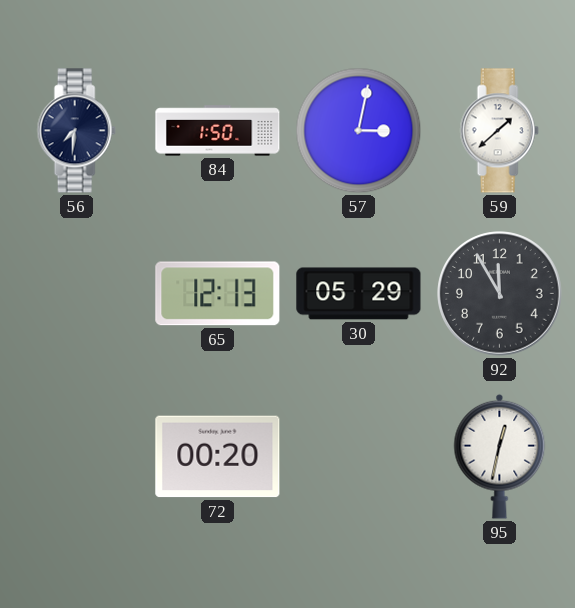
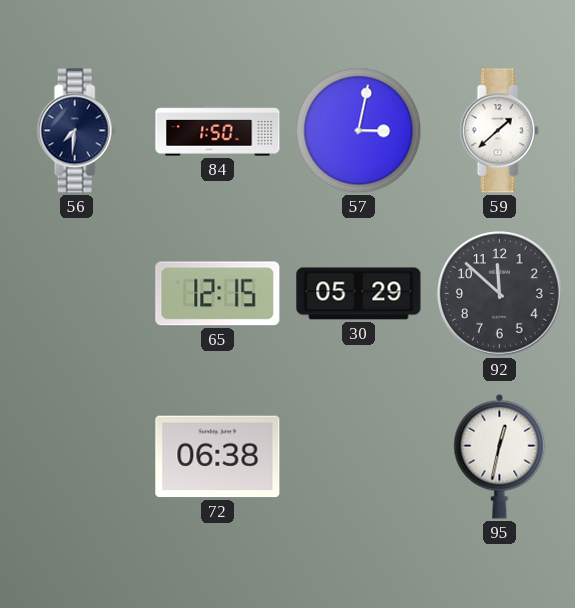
65: 12:13 -> 12:15 (218, 294)
92: 11:55 -> 11:52 (500, 294)
72: 00:20 -> 06:38 (218, 457)
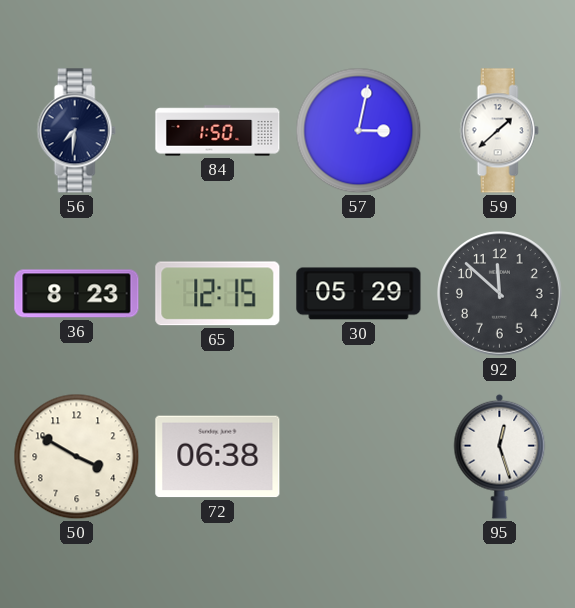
36: none -> 8:23 (77, 294)
50: none -> 3:50 (77, 457)
95: 12:32 -> 12:27 (500, 456)
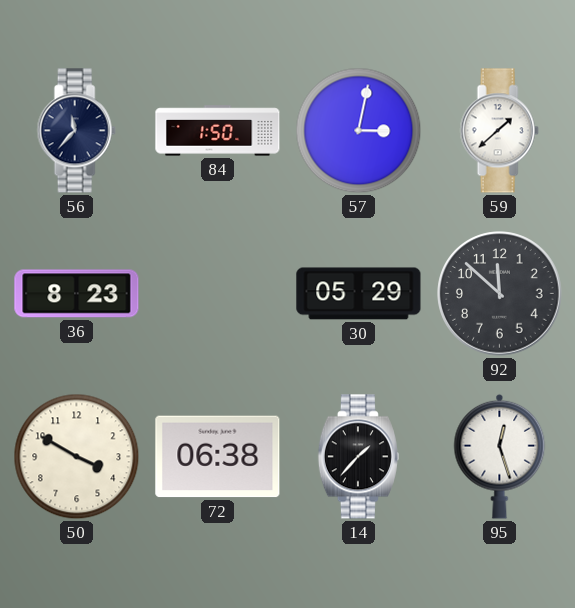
56: 7:31 -> 11:37 (76, 131)
65: 12:15 -> none (218, 294)
14: none -> 1:37 (358, 457)
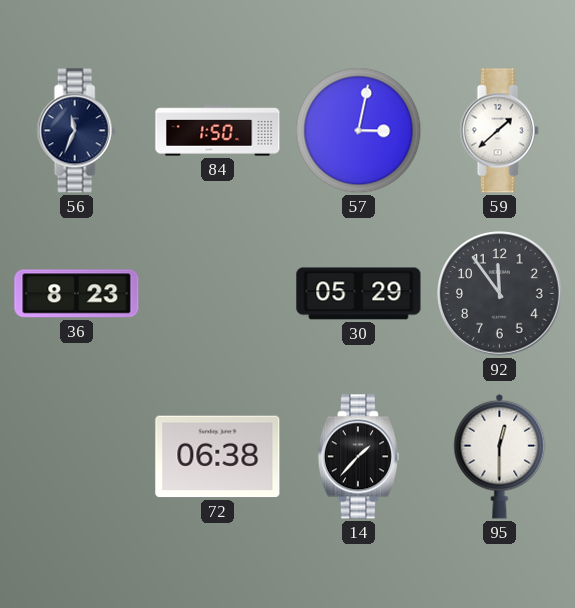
56: 11:37 -> 11:34 (76, 131)
92: 11:52 -> 11:54 (500, 294)
50: 3:50 -> none (77, 457)
95: 12:27 -> 12:30 (500, 456)
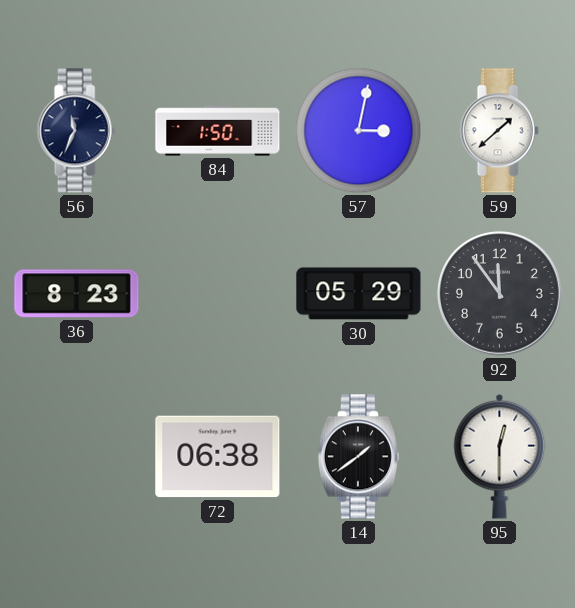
14: 1:37 -> 1:39 (358, 457)
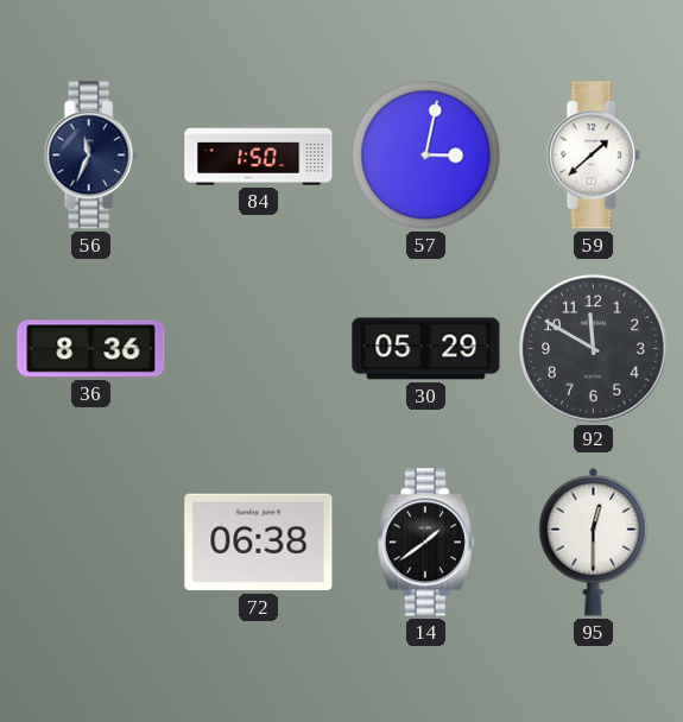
36: 8:23 -> 8:36 (91, 349)
92: 11:54 -> 11:50 (594, 349)
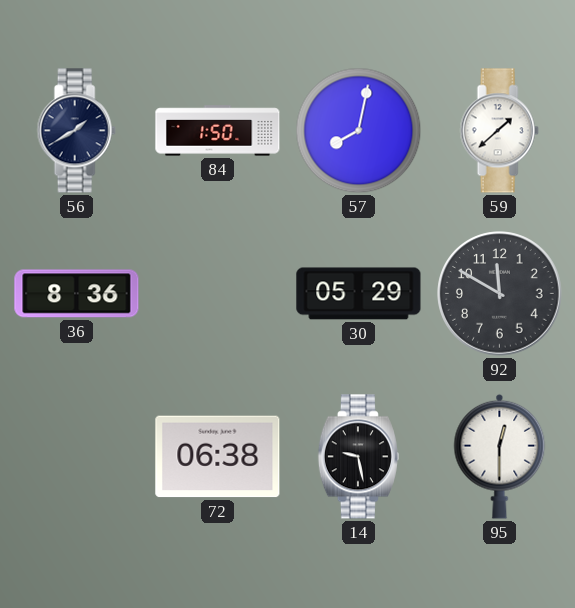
56: 11:34 -> 1:40 (76, 131)
57: 3:02 -> 8:02 (359, 131)
14: 1:39 -> 9:28 (358, 457)
